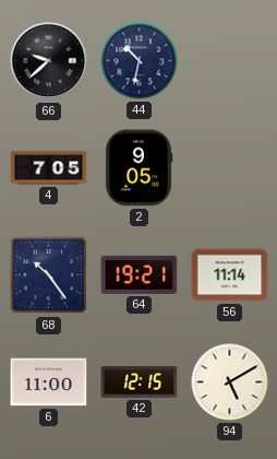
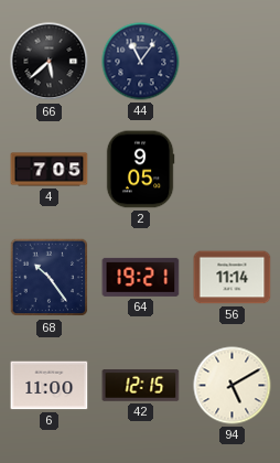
66: 9:38 -> 5:38 (50, 62)
44: 10:32 -> 11:06 (141, 62)
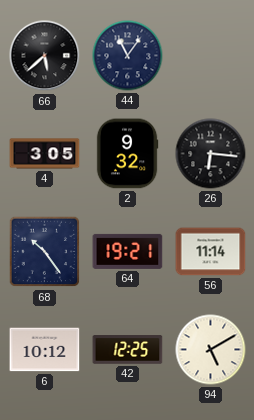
4: 7:05 -> 3:05 (45, 154)
2: 9:05 -> 9:32 (127, 154)
26: none -> 6:16 (211, 154)
6: 11:00 -> 10:12 (45, 350)
42: 12:15 -> 12:25 (128, 350)
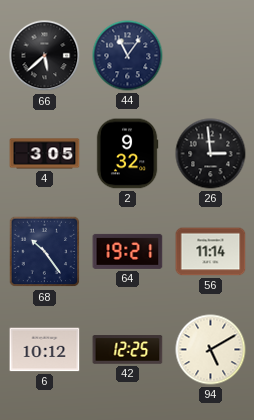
26: 6:16 -> 2:59 (211, 154)
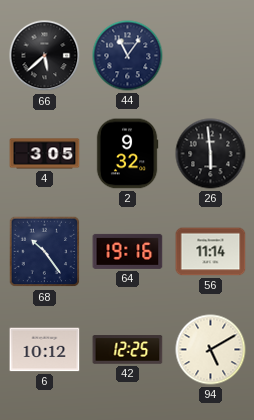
26: 2:59 -> 5:59 (211, 154)
64: 19:21 -> 19:16 (128, 251)
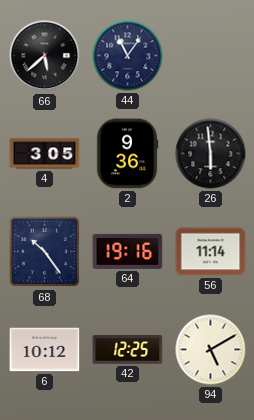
2: 9:32 -> 9:36 (127, 154)
